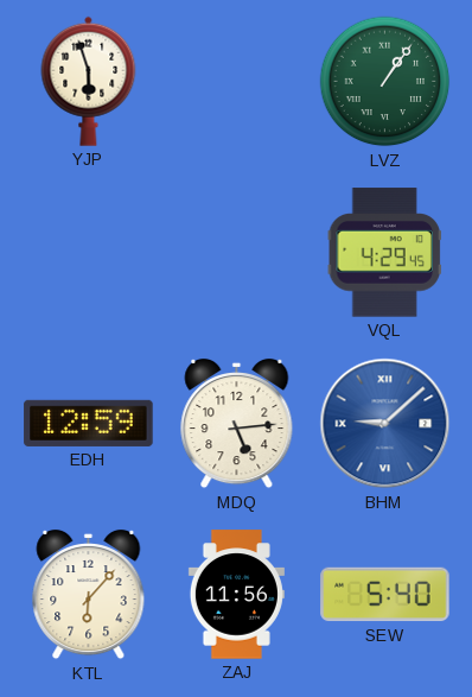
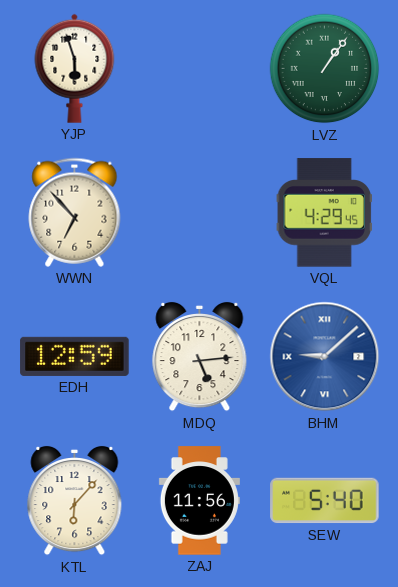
WWN: none -> 6:53 (75, 212)
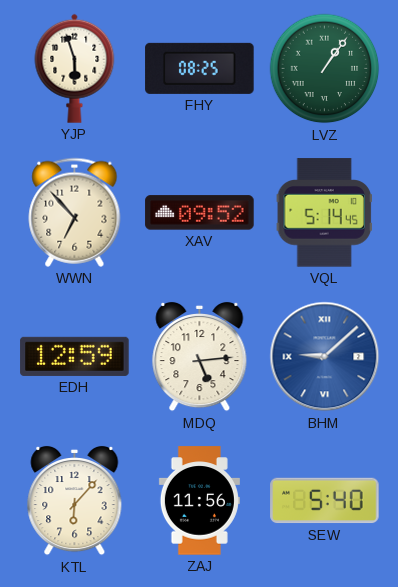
FHY: none -> 08:25 (200, 68)
XAV: none -> 09:52 (200, 213)
VQL: 4:29 -> 5:14 (324, 213)
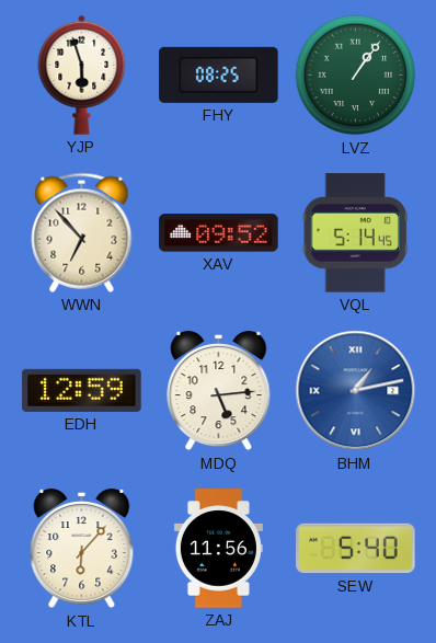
BHM: 9:08 -> 1:13 (356, 391)
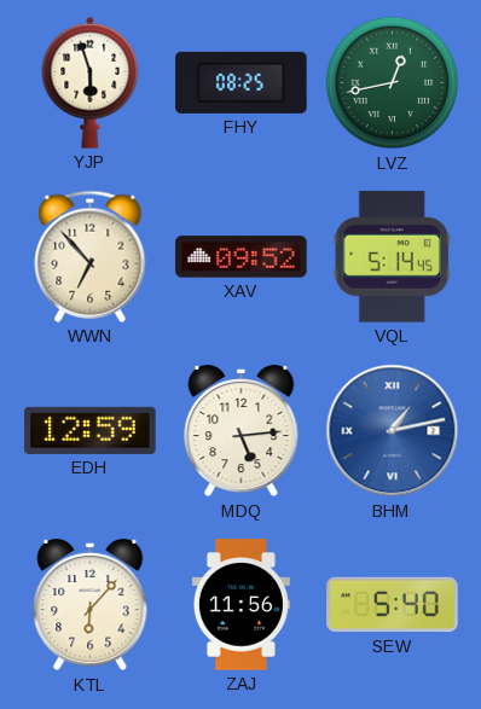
LVZ: 1:06 -> 12:43 (393, 83)
